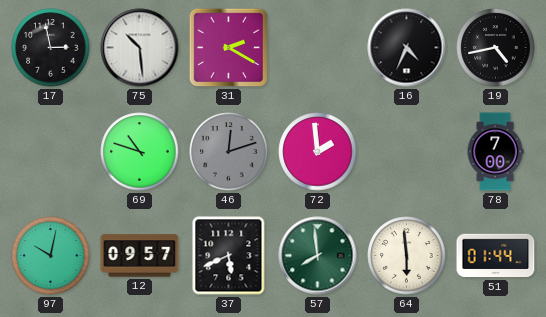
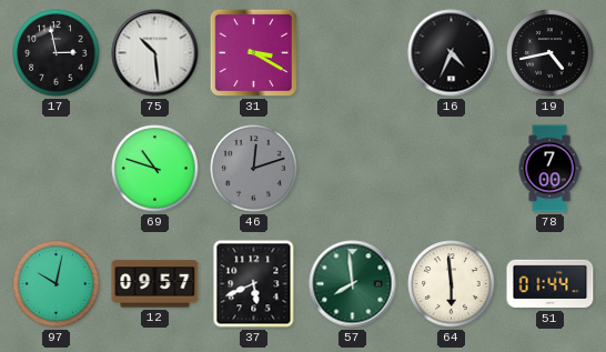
31: 2:20 -> 3:20 (254, 53)
72: 1:59 -> none (318, 152)
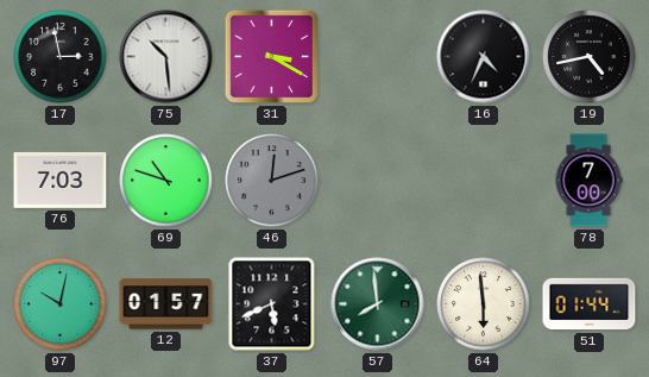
76: none -> 7:03 (61, 180)
12: 09:57 -> 01:57 (166, 304)
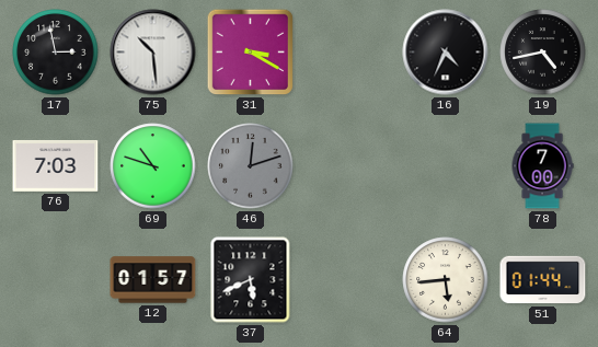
97: 10:02 -> none (61, 304)
57: 7:59 -> none (378, 304)
64: 5:59 -> 5:44 (446, 280)
